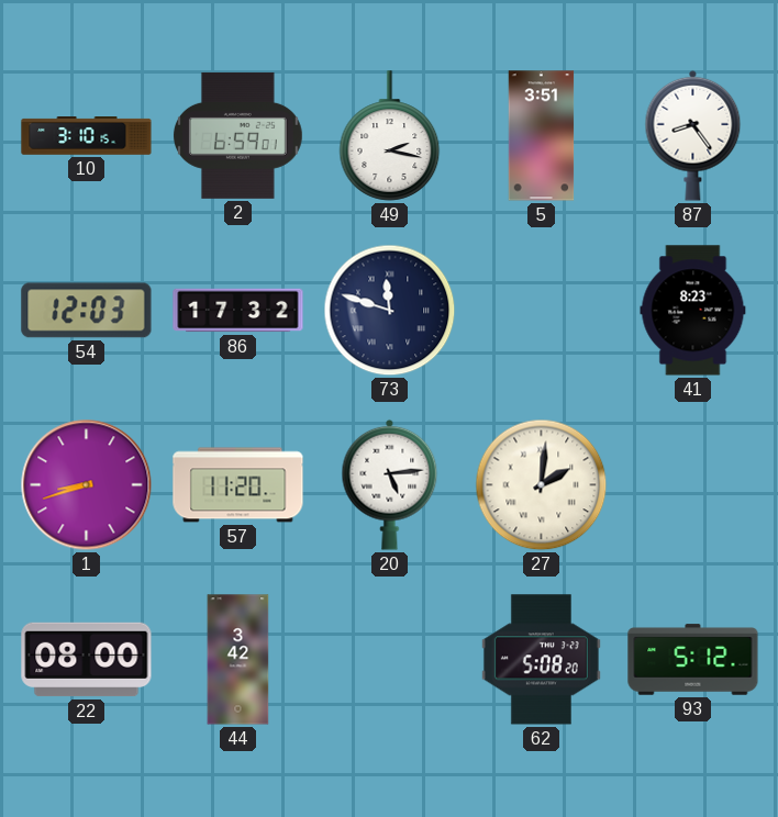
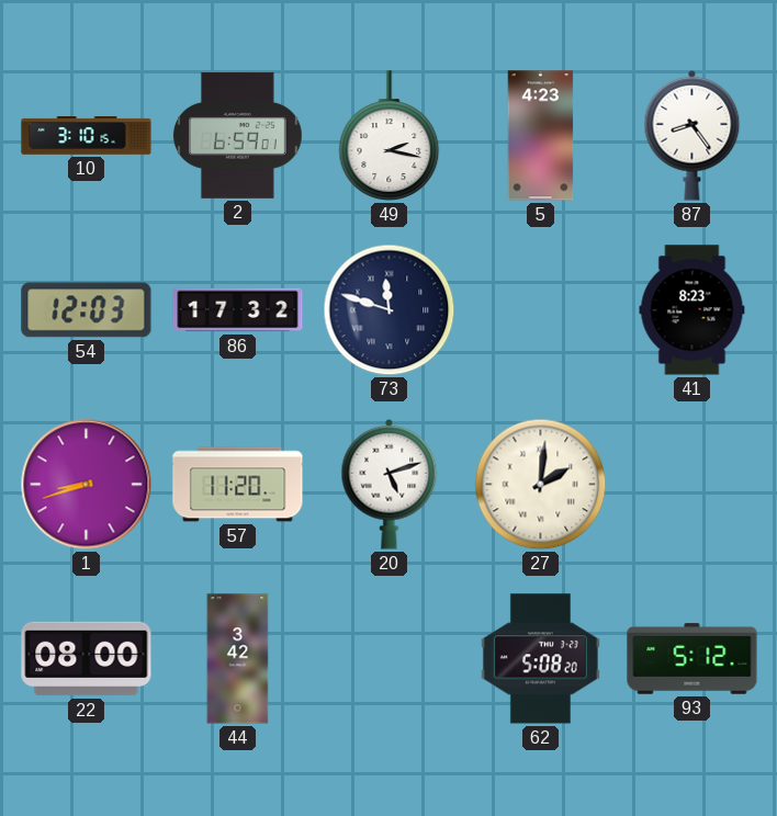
5: 3:51 -> 4:23 (541, 136)
20: 5:14 -> 5:12 (390, 484)
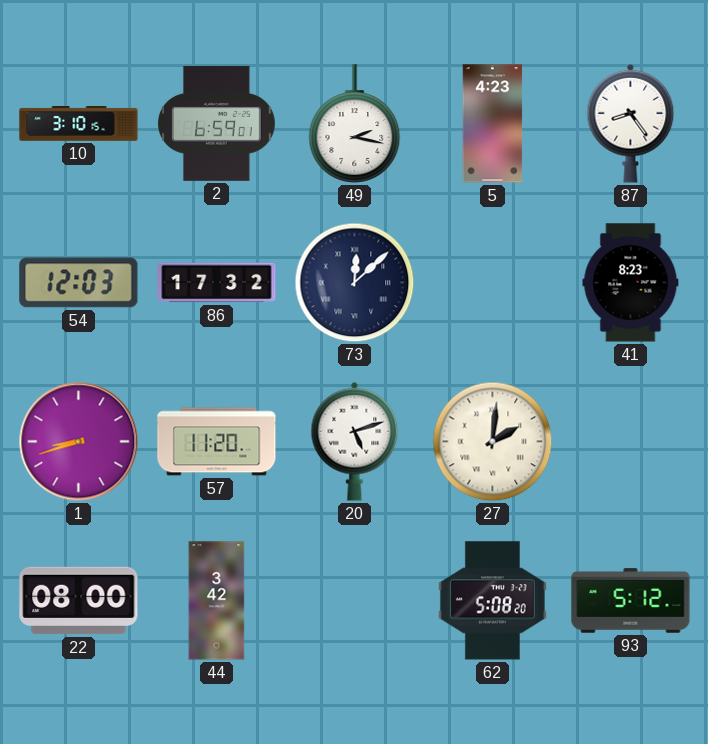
73: 11:48 -> 12:08 (355, 283)
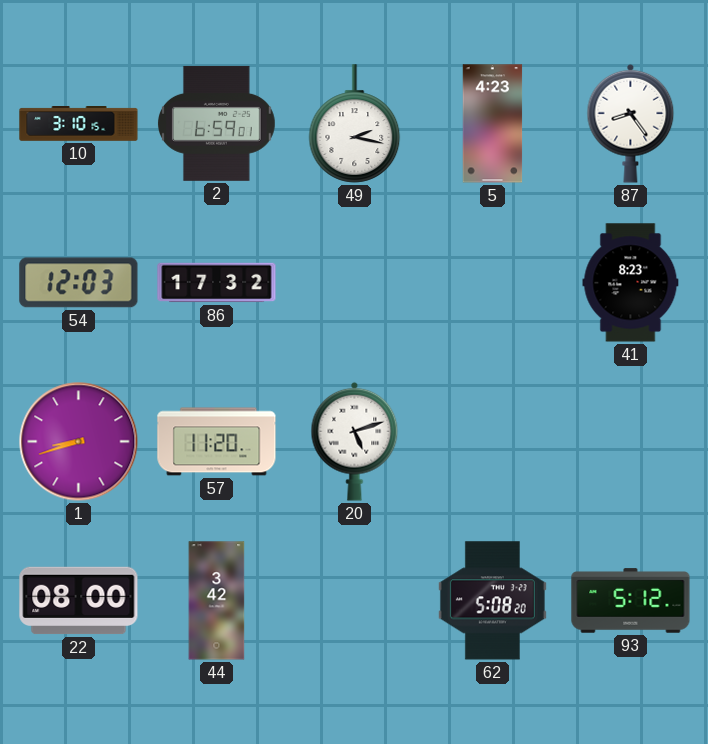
73: 12:08 -> none (355, 283)
27: 2:01 -> none (493, 442)
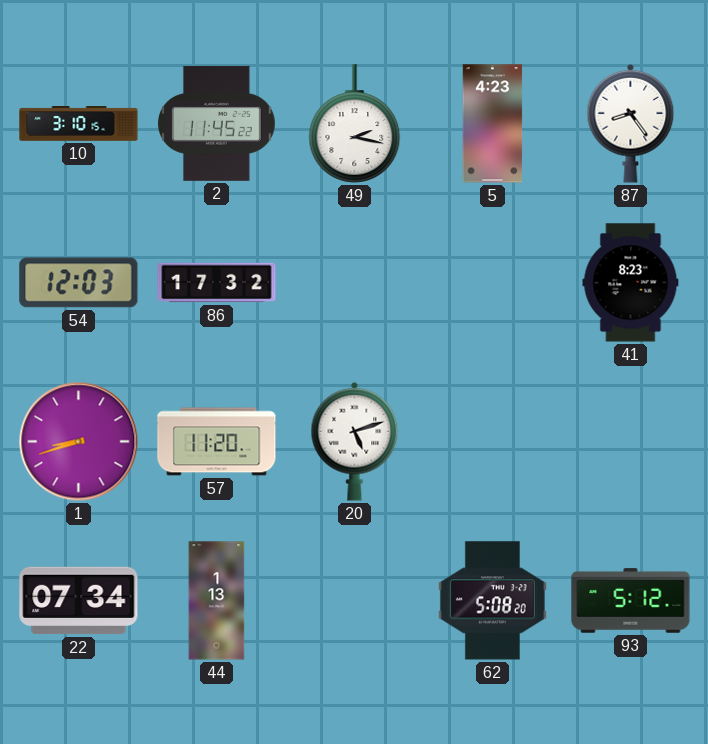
2: 6:59 -> 11:45 (216, 123)
22: 08:00 -> 07:34 (79, 601)
44: 3:42 -> 1:13 (217, 601)
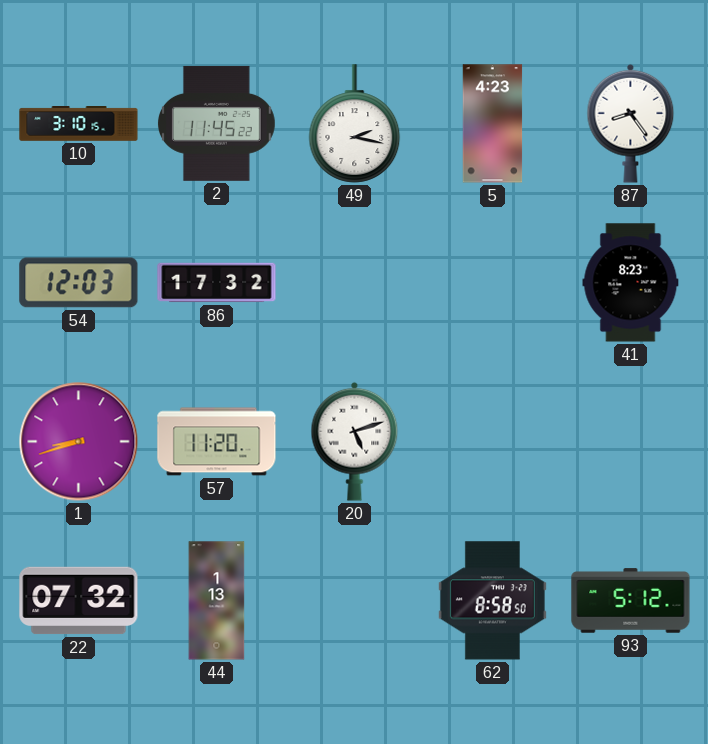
22: 07:34 -> 07:32 (79, 601)
62: 5:08 -> 8:58 (492, 601)
